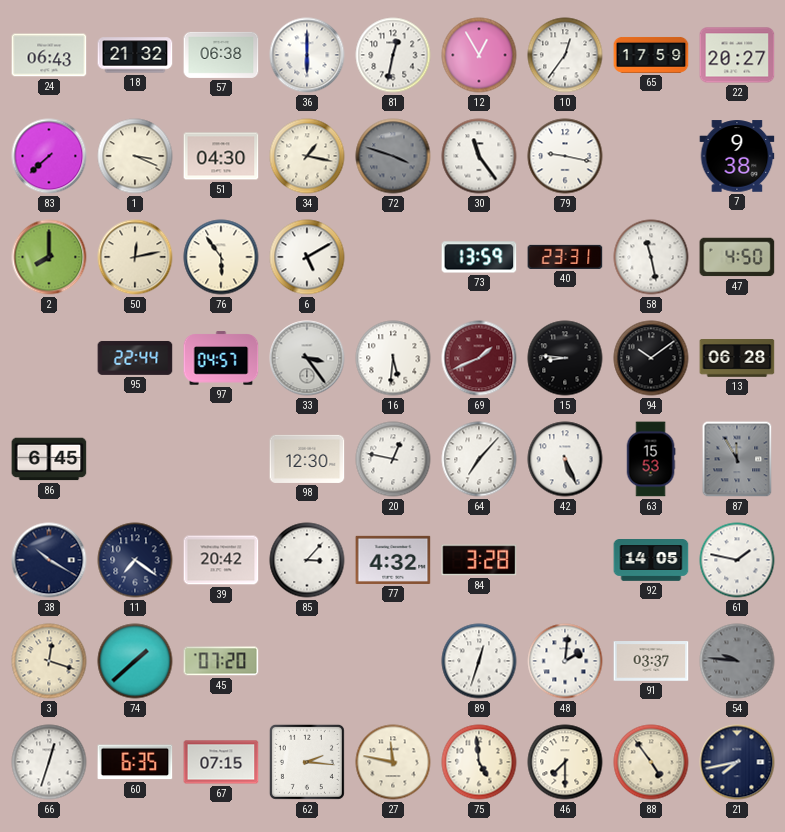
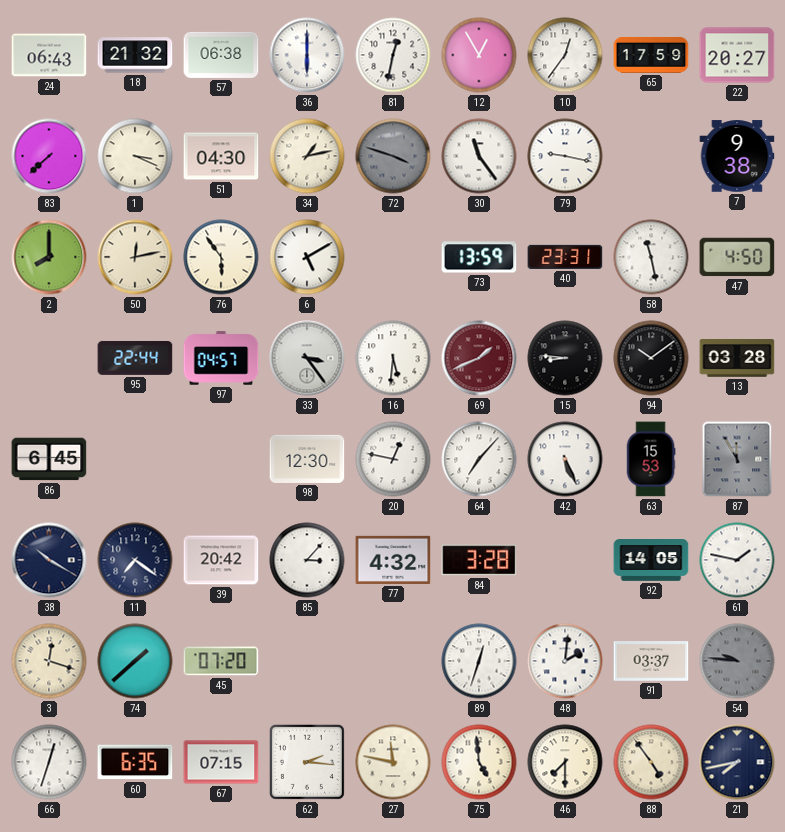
34: 1:17 -> 1:13 (307, 156)
13: 06:28 -> 03:28 (737, 358)
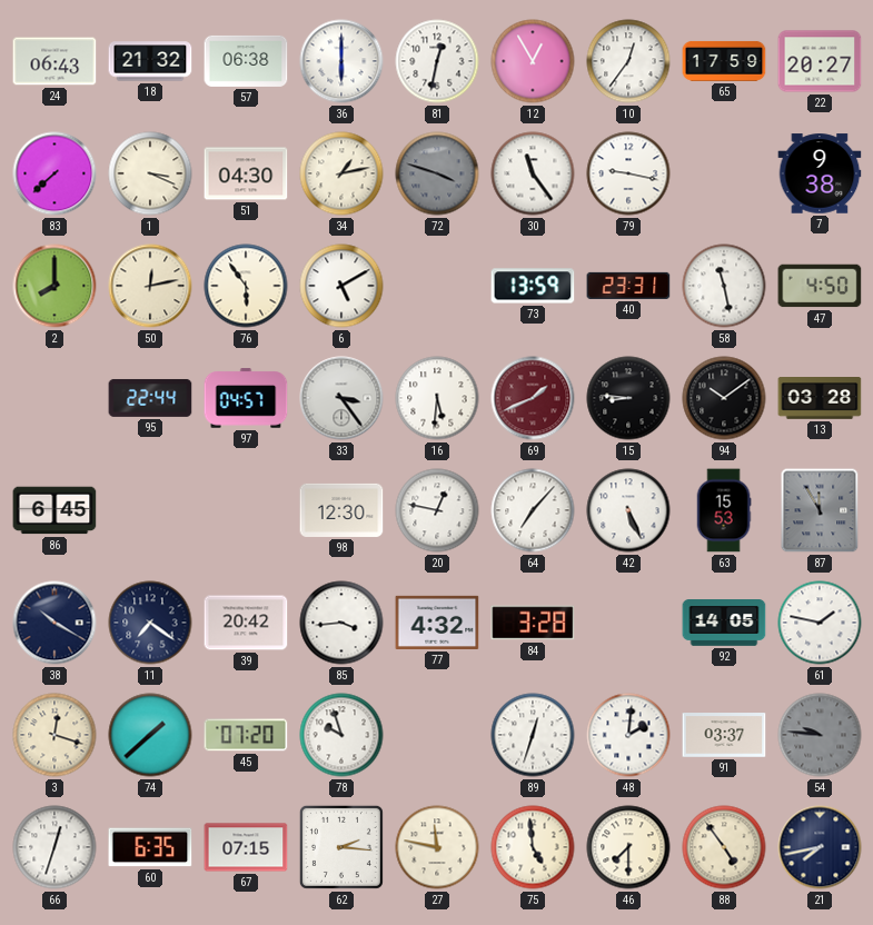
85: 3:07 -> 3:44 (341, 623)
78: none -> 9:57 (341, 735)
